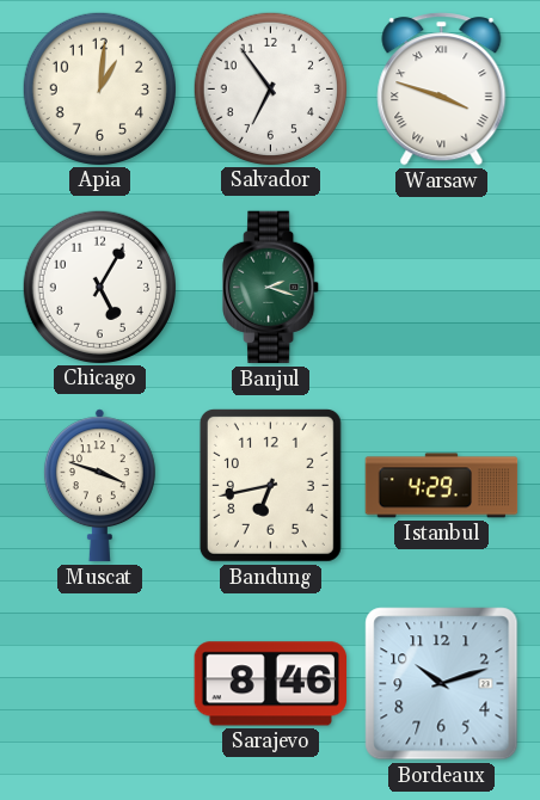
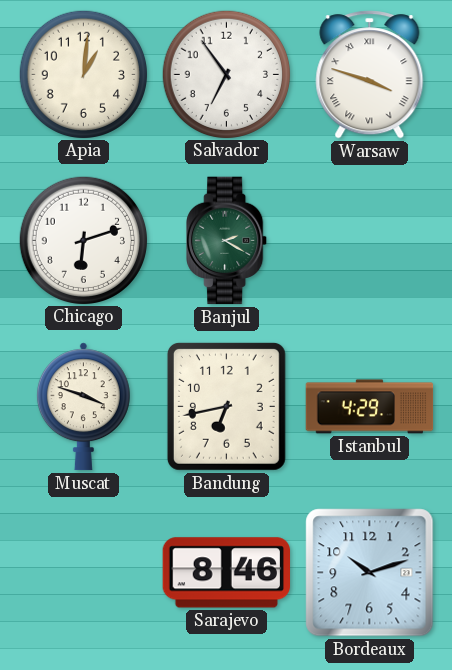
Chicago: 5:05 -> 6:12 (83, 240)
Banjul: 2:18 -> 2:20 (227, 241)
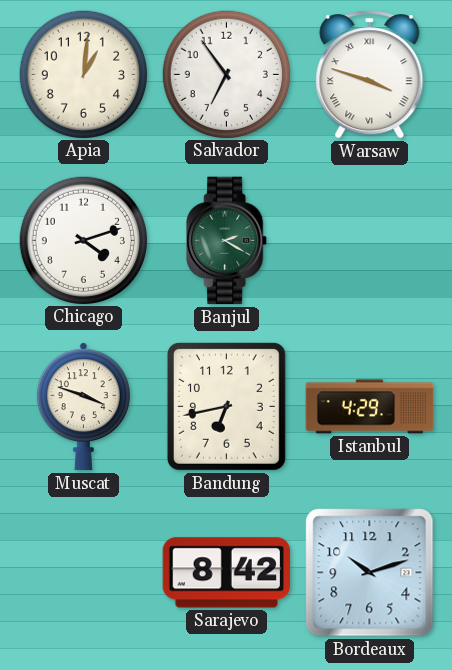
Chicago: 6:12 -> 4:12 (83, 240)
Sarajevo: 8:46 -> 8:42 (227, 573)
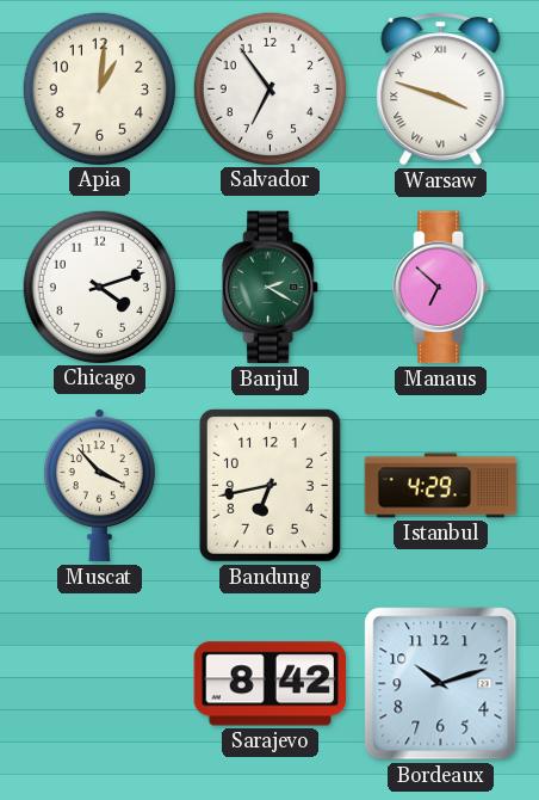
Manaus: none -> 6:52 (441, 288)
Muscat: 3:48 -> 3:53 (99, 486)
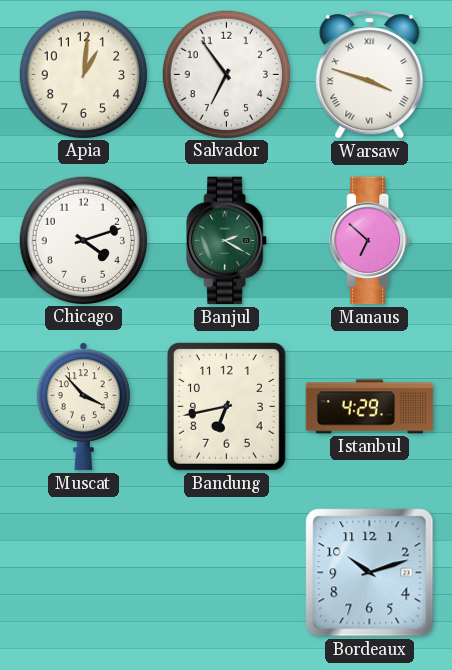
Sarajevo: 8:42 -> none (271, 684)
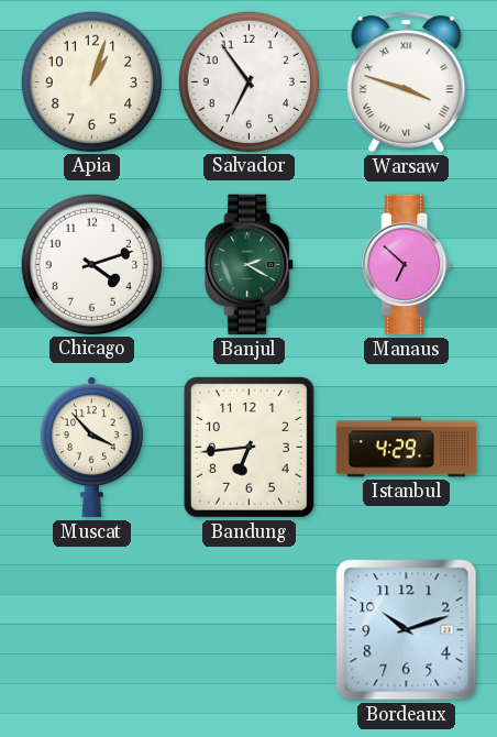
Apia: 1:01 -> 1:03 (91, 81)
Bandung: 6:43 -> 6:44 (248, 447)
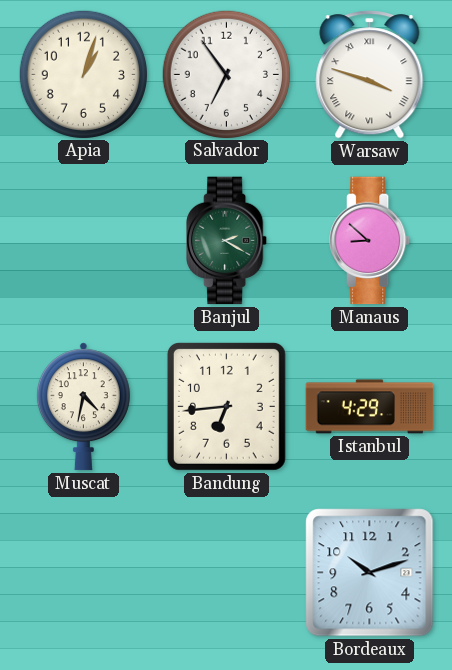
Chicago: 4:12 -> none (91, 264)
Manaus: 6:52 -> 8:52 (370, 241)
Muscat: 3:53 -> 4:32 (83, 407)
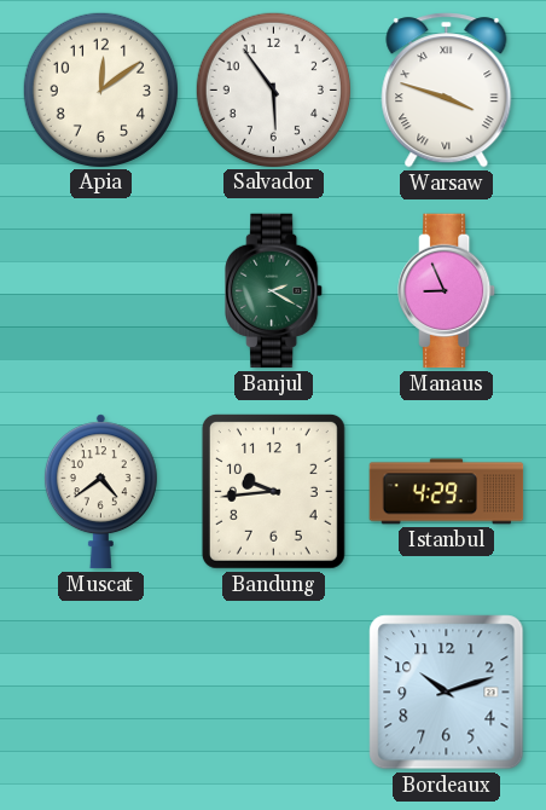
Apia: 1:03 -> 12:09 (100, 89)
Salvador: 6:54 -> 5:54 (273, 89)
Manaus: 8:52 -> 8:56 (447, 291)
Muscat: 4:32 -> 4:39 (100, 492)
Bandung: 6:44 -> 9:44 (273, 491)
